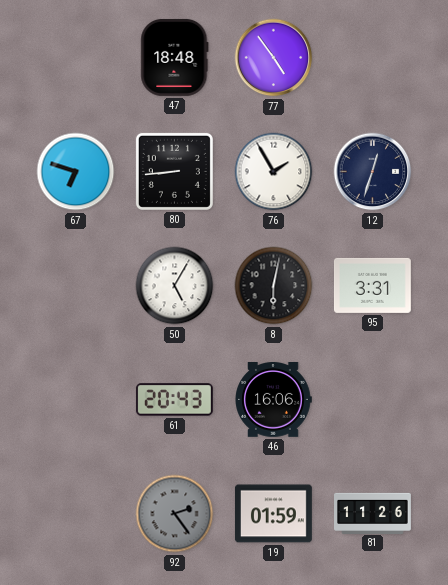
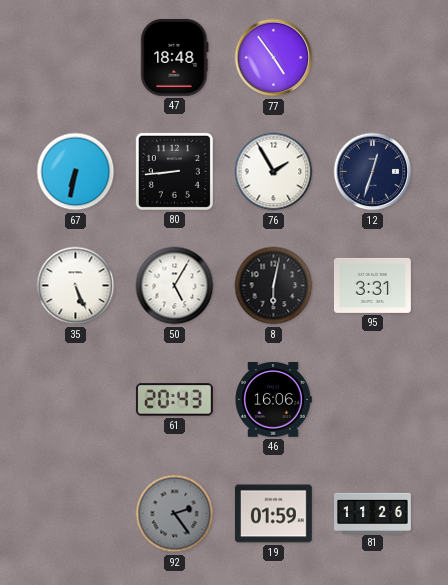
67: 6:48 -> 6:32 (76, 172)
35: none -> 5:26 (76, 286)
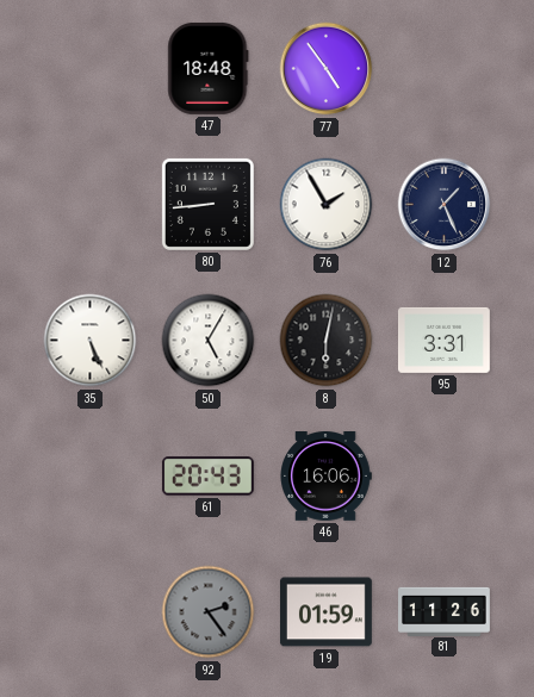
67: 6:32 -> none (76, 172)
12: 12:33 -> 1:26 (445, 205)
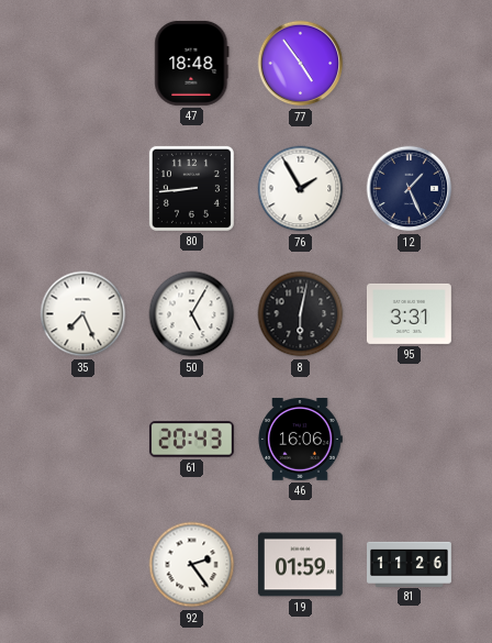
35: 5:26 -> 7:26 (83, 314)
92 dial: grey -> white (192, 565)
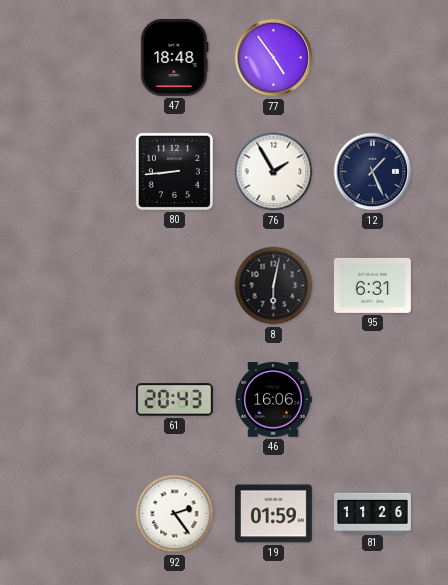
35: 7:26 -> none (83, 314)
50: 5:05 -> none (192, 314)
95: 3:31 -> 6:31 (372, 285)
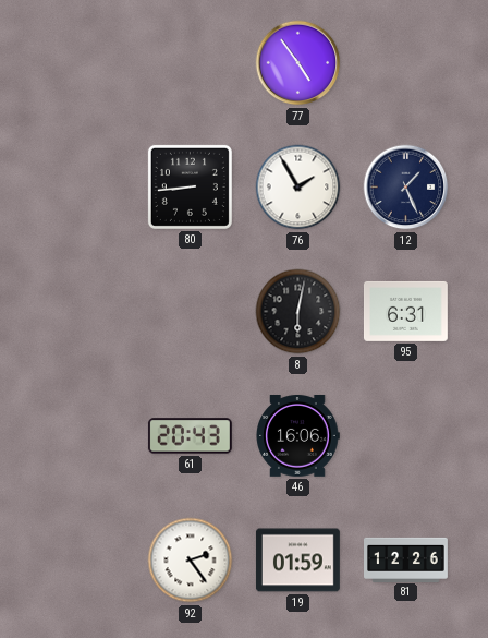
47: 18:48 -> none (175, 57)
81: 11:26 -> 12:26 (406, 559)
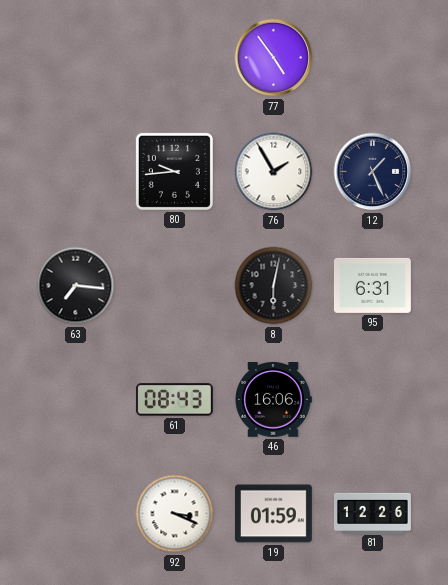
80: 8:44 -> 9:44 (174, 171)
63: none -> 7:16 (76, 286)
61: 20:43 -> 08:43 (174, 400)
92: 2:24 -> 3:19 (175, 514)
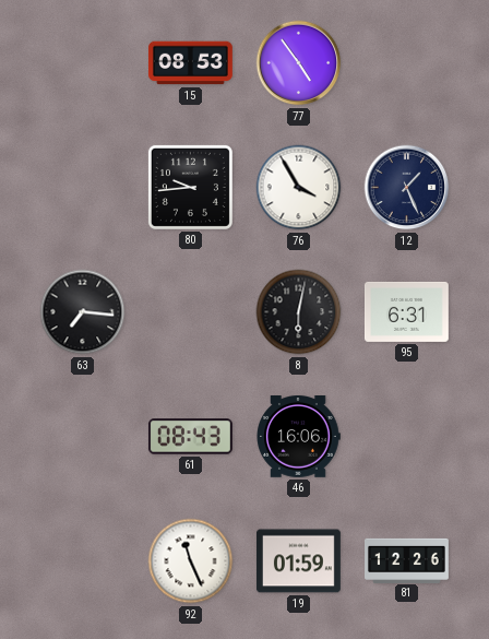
15: none -> 08:53 (190, 63)
76: 1:55 -> 3:55 (299, 188)
92: 3:19 -> 11:26 (191, 561)
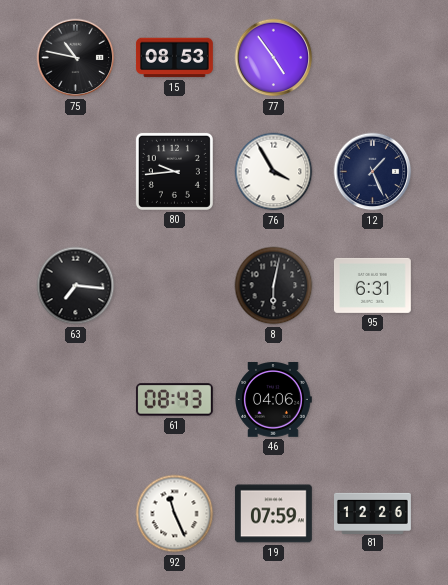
75: none -> 10:47 (76, 58)
46: 16:06 -> 04:06 (273, 400)
19: 01:59 -> 07:59 (273, 514)
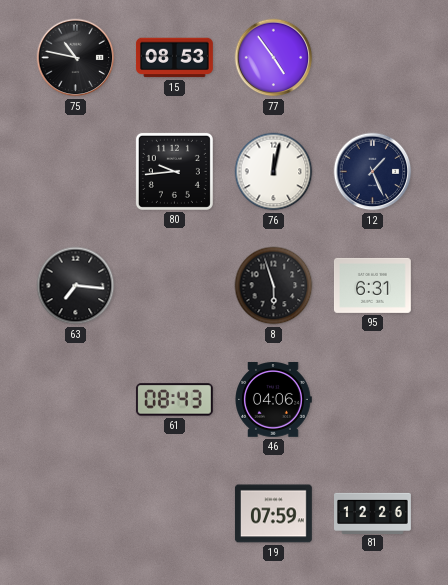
76: 3:55 -> 12:02 (274, 172)
8: 6:02 -> 5:57 (274, 286)
92: 11:26 -> none (175, 514)
